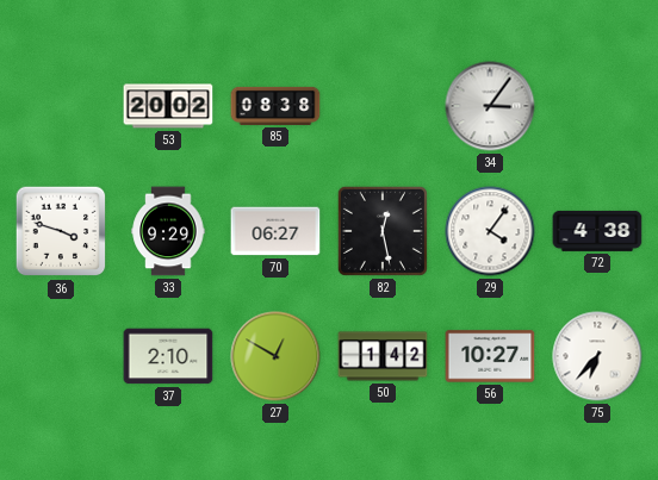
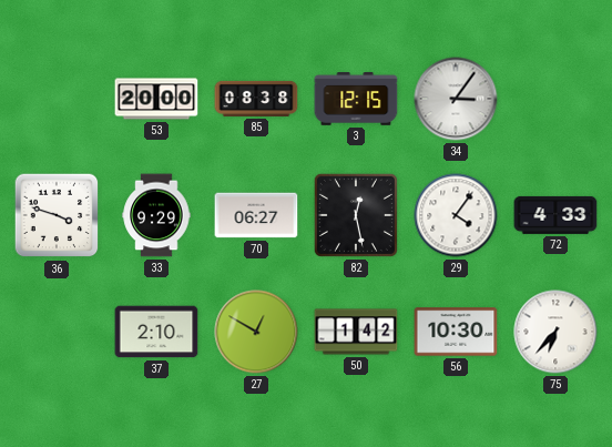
53: 20:02 -> 20:00 (156, 99)
3: none -> 12:15 (356, 99)
72: 4:38 -> 4:33 (555, 215)
56: 10:27 -> 10:30 (456, 332)
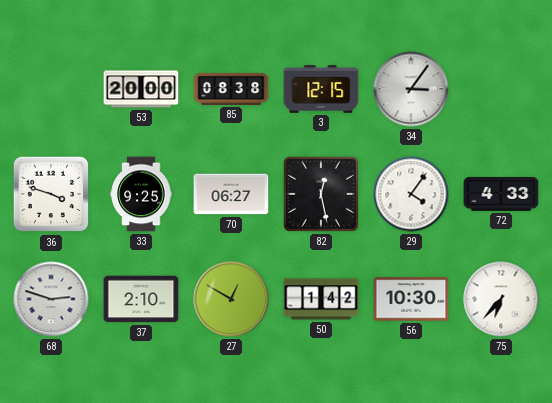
33: 9:29 -> 9:25 (141, 194)
68: none -> 2:48 (51, 299)
